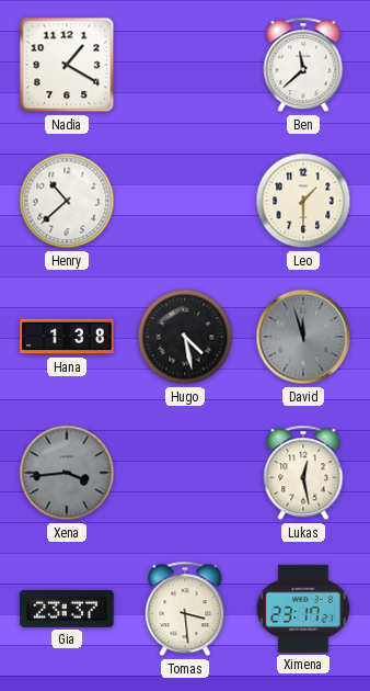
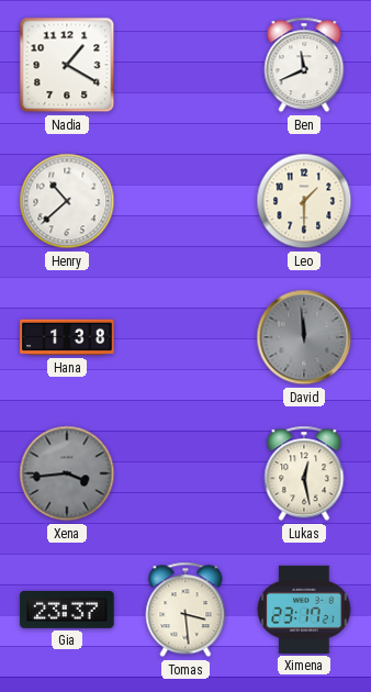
Ben: 11:38 -> 11:41 (304, 65)
Hugo: 4:28 -> none (185, 337)
David: 11:57 -> 11:59 (304, 337)
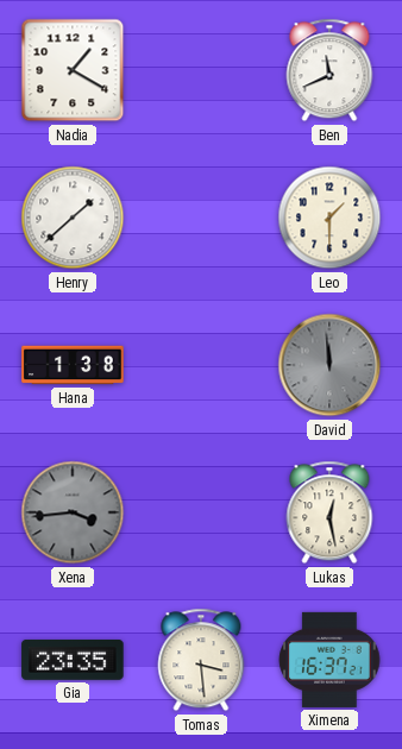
Henry: 10:38 -> 1:38 (73, 218)
Gia: 23:37 -> 23:35 (73, 660)
Ximena: 23:17 -> 16:37 (329, 660)
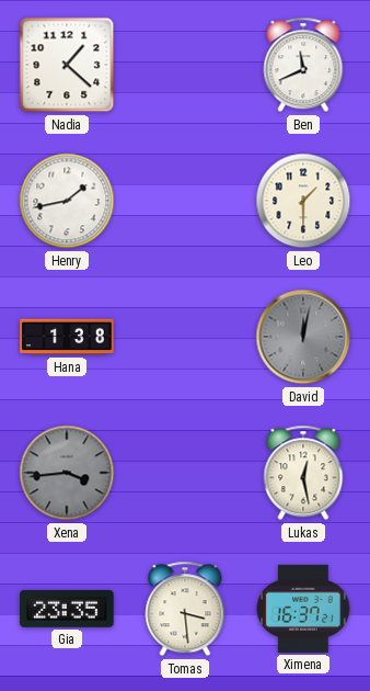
Nadia: 1:20 -> 1:22 (67, 65)
Henry: 1:38 -> 1:43 (67, 201)
David: 11:59 -> 12:02 (303, 337)
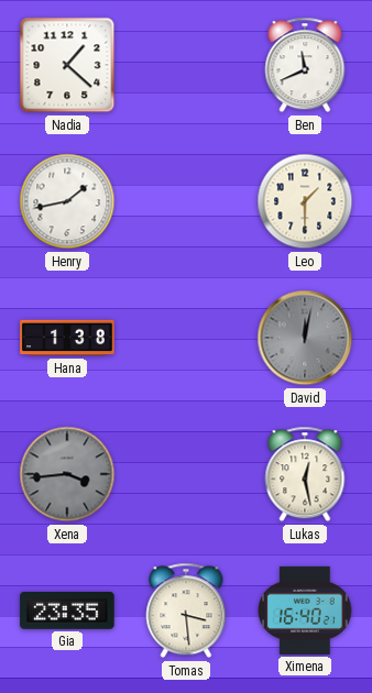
Ximena: 16:37 -> 16:40 (305, 610)
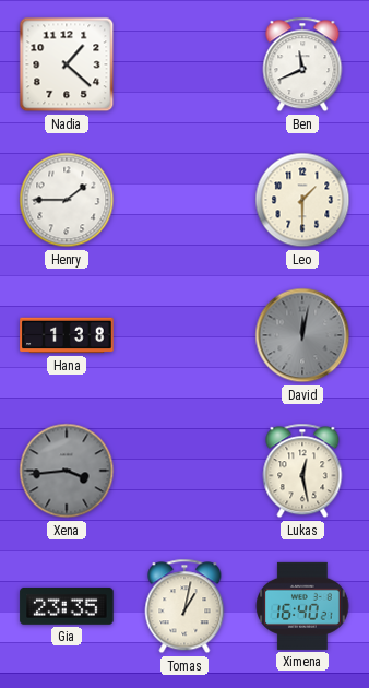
Henry: 1:43 -> 1:45 (67, 200)
Tomas: 3:29 -> 1:02 (184, 606)
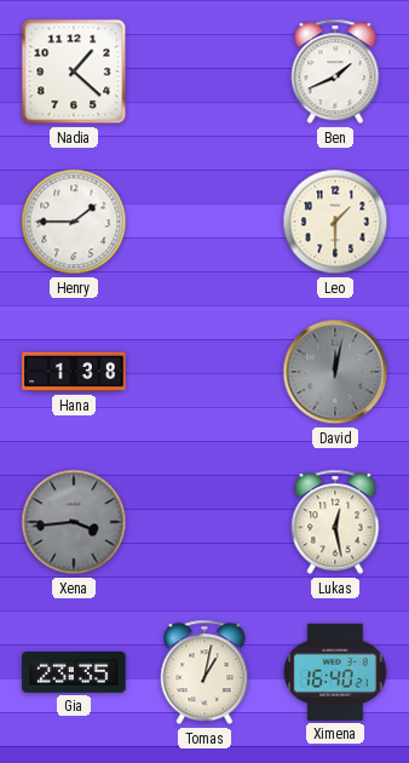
Ben: 11:41 -> 1:41 (335, 71)
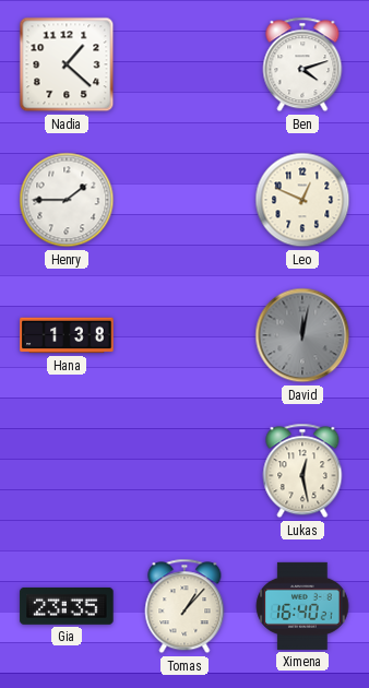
Ben: 1:41 -> 4:12 (302, 64)
Leo: 1:30 -> 12:49 (302, 200)
Xena: 3:44 -> none (74, 522)
Tomas: 1:02 -> 1:07 (184, 606)
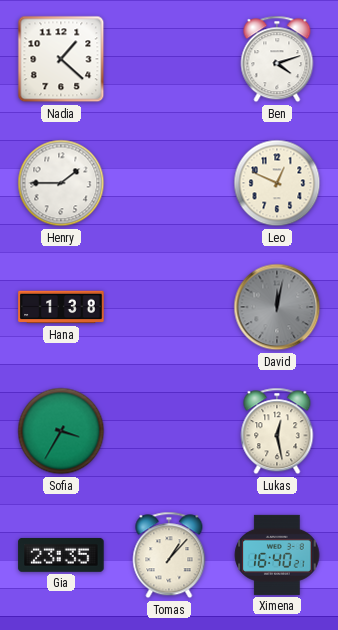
Sofia: none -> 3:35 (61, 431)
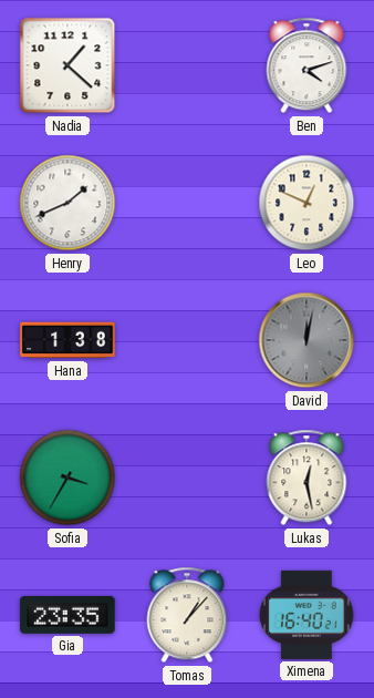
Henry: 1:45 -> 1:41 (67, 203)
